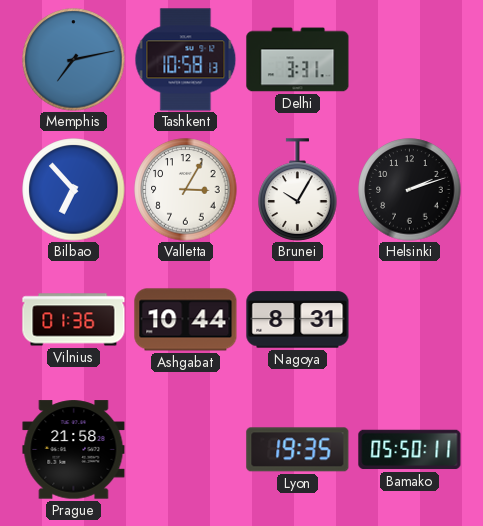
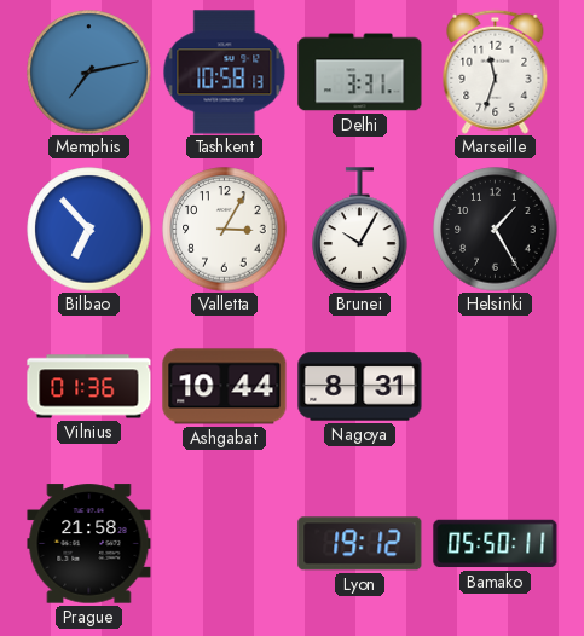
Marseille: none -> 11:33 (496, 71)
Helsinki: 2:12 -> 1:25 (496, 230)
Lyon: 19:35 -> 19:12 (360, 544)
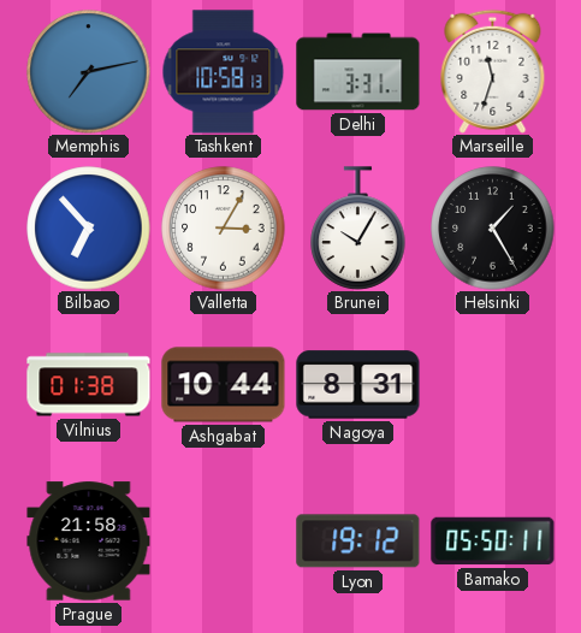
Vilnius: 01:36 -> 01:38 (89, 385)
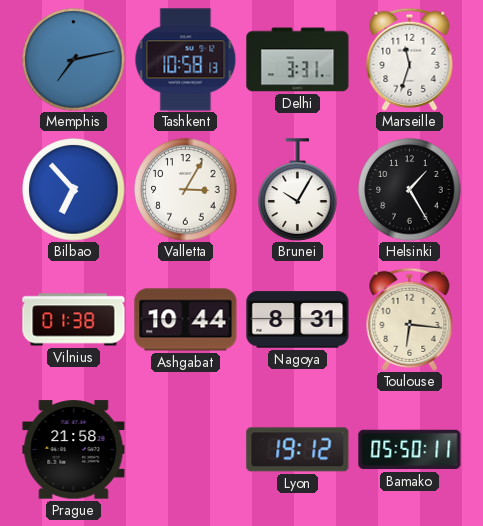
Toulouse: none -> 6:16 (410, 319)
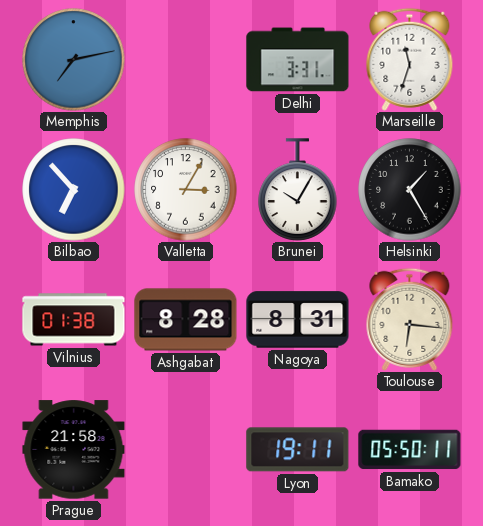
Tashkent: 10:58 -> none (186, 60)
Ashgabat: 10:44 -> 8:28 (186, 320)
Lyon: 19:12 -> 19:11 (298, 450)
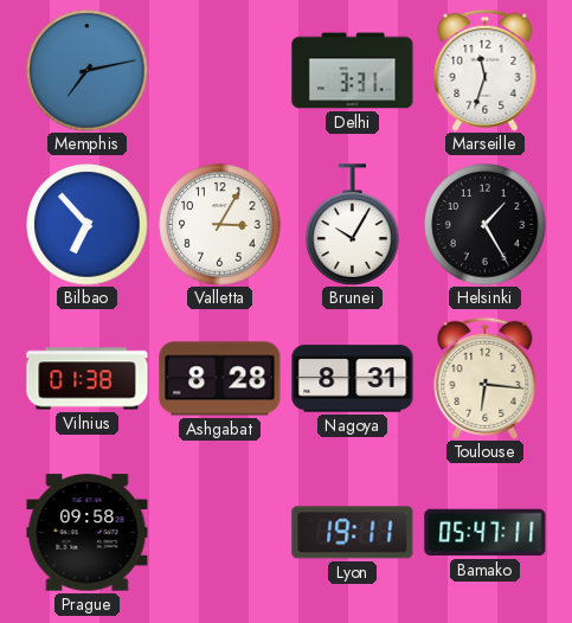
Prague: 21:58 -> 09:58 (88, 533)
Bamako: 05:50 -> 05:47 (486, 533)
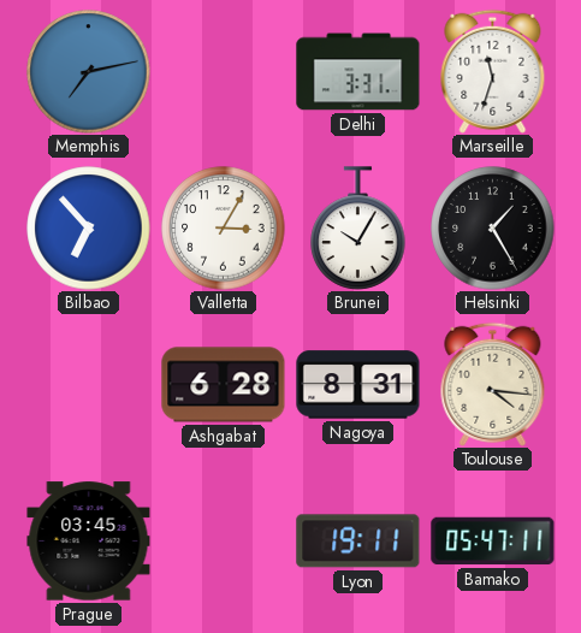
Vilnius: 01:38 -> none (88, 379)
Ashgabat: 8:28 -> 6:28 (224, 385)
Toulouse: 6:16 -> 4:16 (493, 384)
Prague: 09:58 -> 03:45 (89, 542)
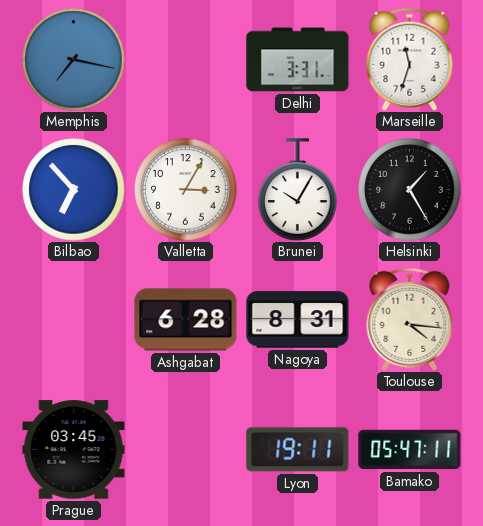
Memphis: 7:13 -> 7:17 (74, 60)
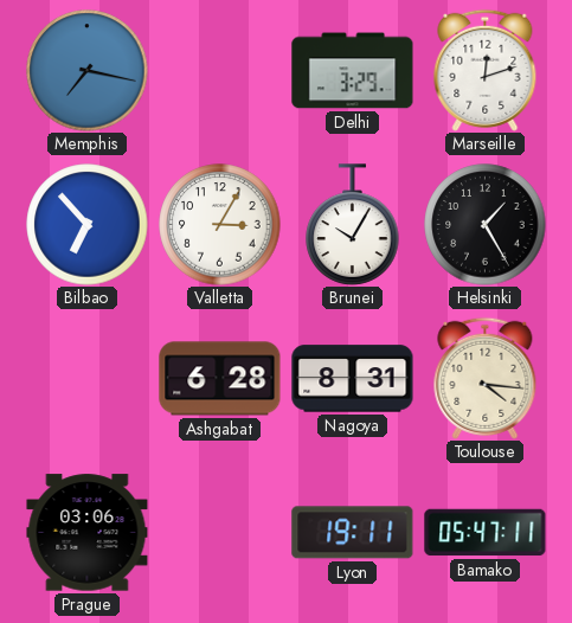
Delhi: 3:31 -> 3:29 (353, 71)
Marseille: 11:33 -> 12:12 (486, 70)
Prague: 03:45 -> 03:06 (88, 533)
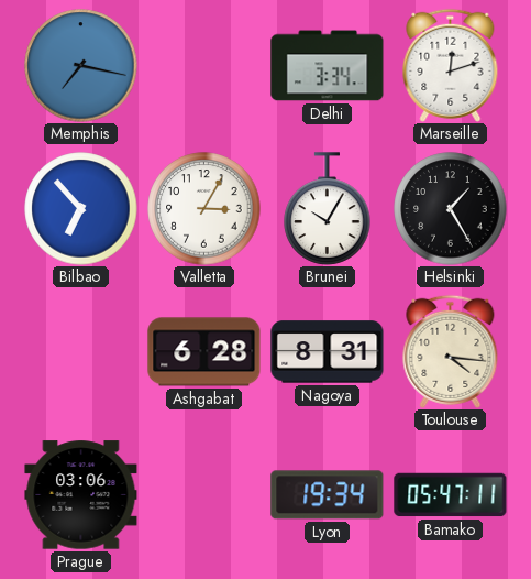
Delhi: 3:29 -> 3:34 (328, 66)
Lyon: 19:11 -> 19:34 (328, 495)
